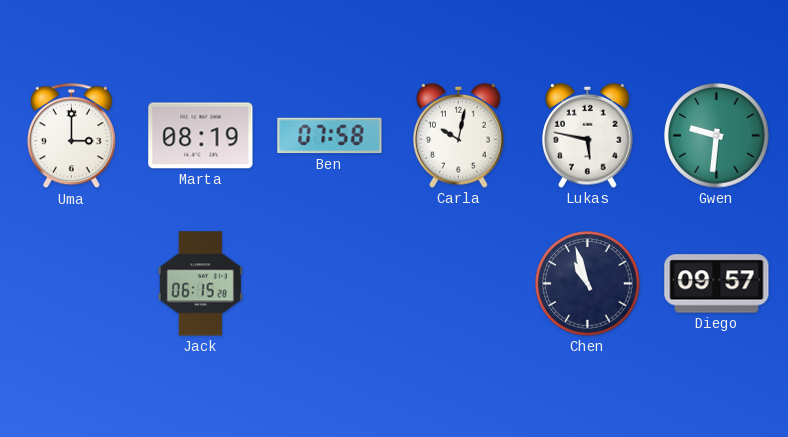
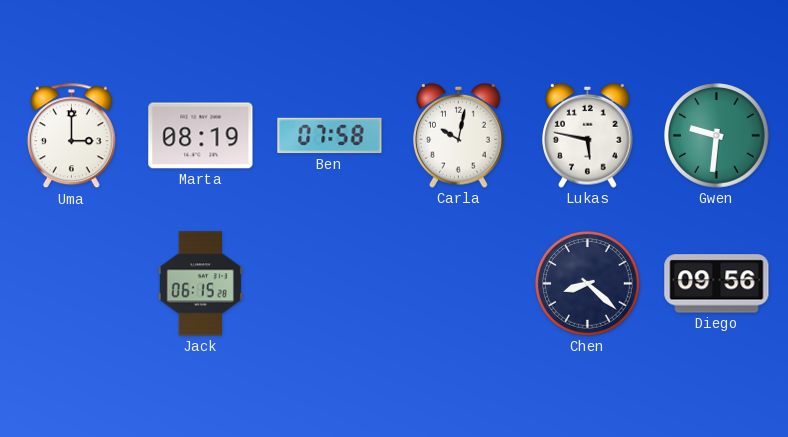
Chen: 10:57 -> 8:22 (588, 284)
Diego: 09:57 -> 09:56 (717, 284)
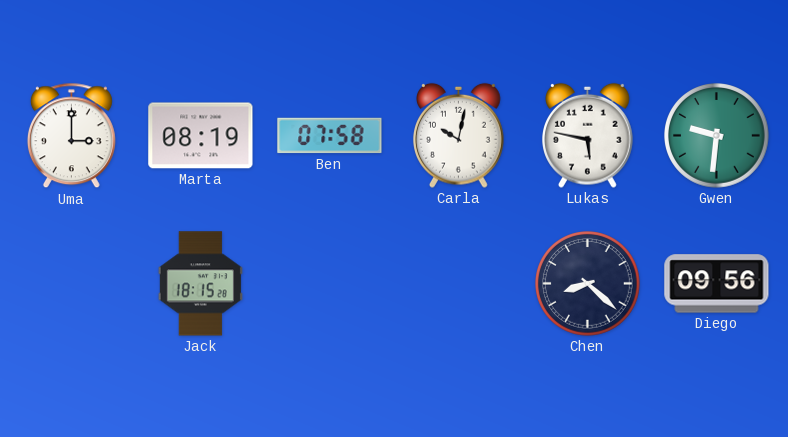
Jack: 06:15 -> 18:15 (200, 284)
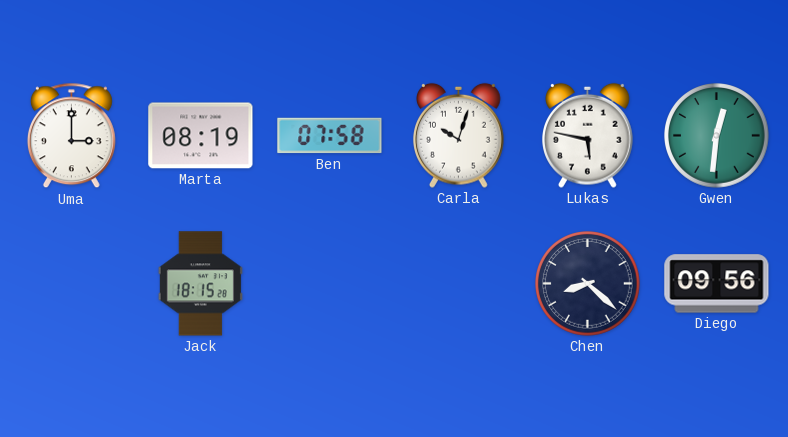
Carla: 10:02 -> 10:03 (459, 135)
Gwen: 9:31 -> 12:31 (717, 136)
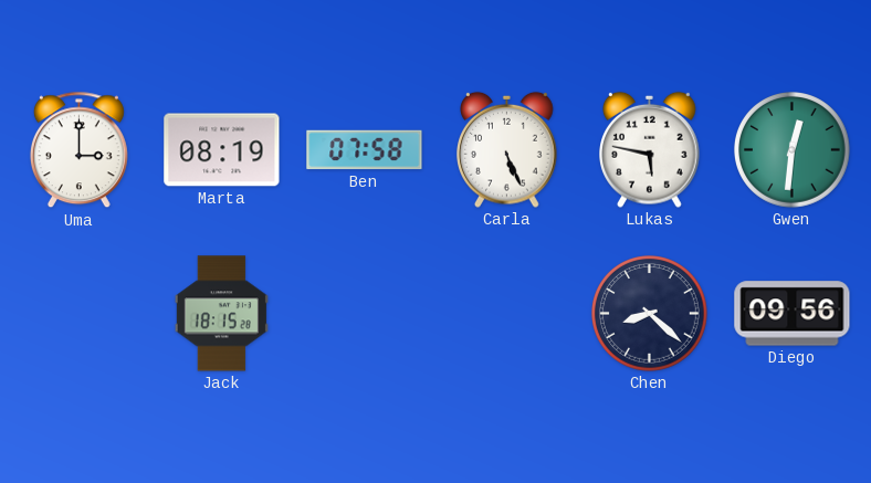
Carla: 10:03 -> 5:26 (507, 149)
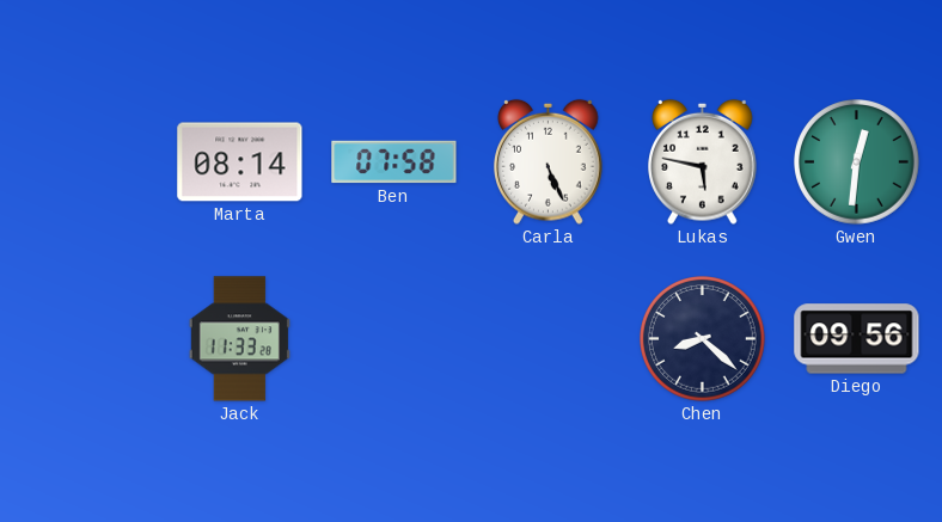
Uma: 3:00 -> none (78, 150)
Marta: 08:19 -> 08:14 (240, 162)
Jack: 18:15 -> 11:33 (239, 339)
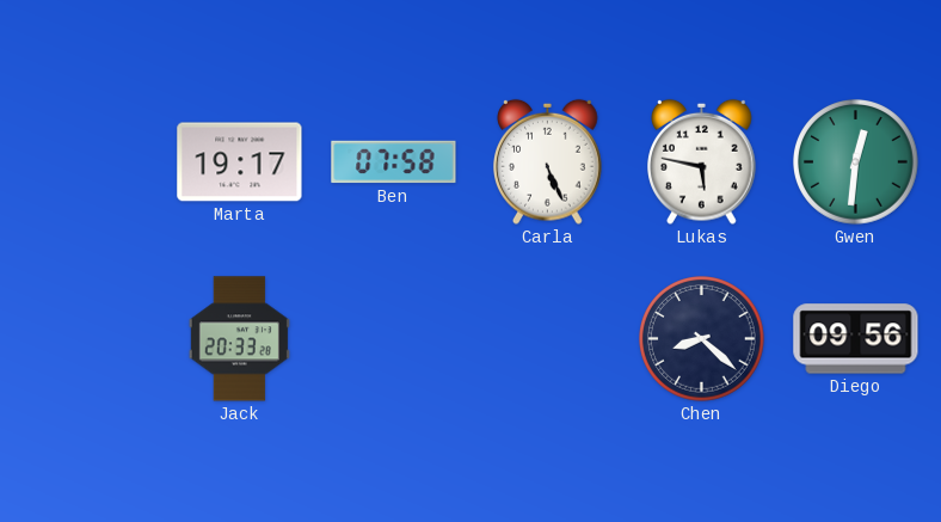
Marta: 08:14 -> 19:17 (240, 162)
Jack: 11:33 -> 20:33 (239, 339)
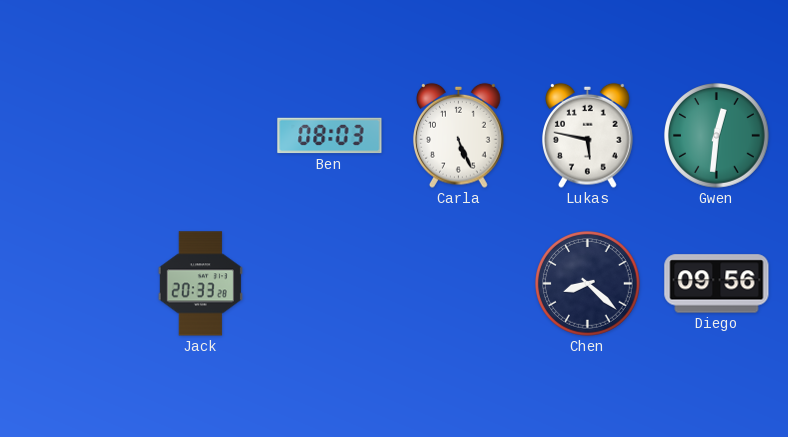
Marta: 19:17 -> none (240, 162)
Ben: 07:58 -> 08:03 (330, 136)
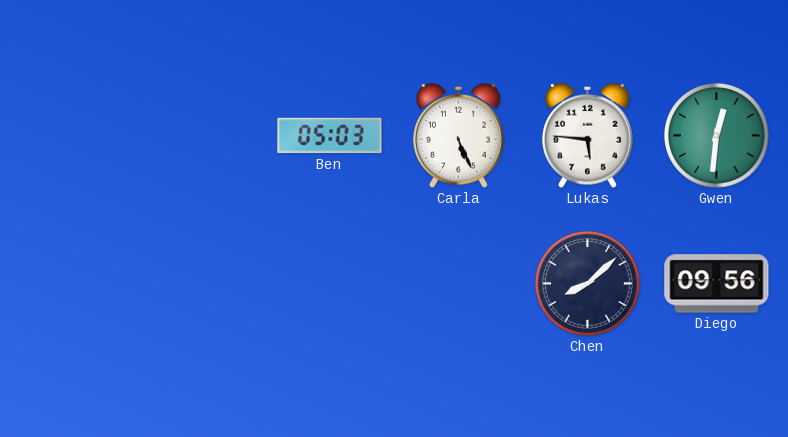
Ben: 08:03 -> 05:03 (330, 136)
Lukas: 5:47 -> 5:46 (588, 135)
Jack: 20:33 -> none (200, 284)
Chen: 8:22 -> 8:08 (588, 284)
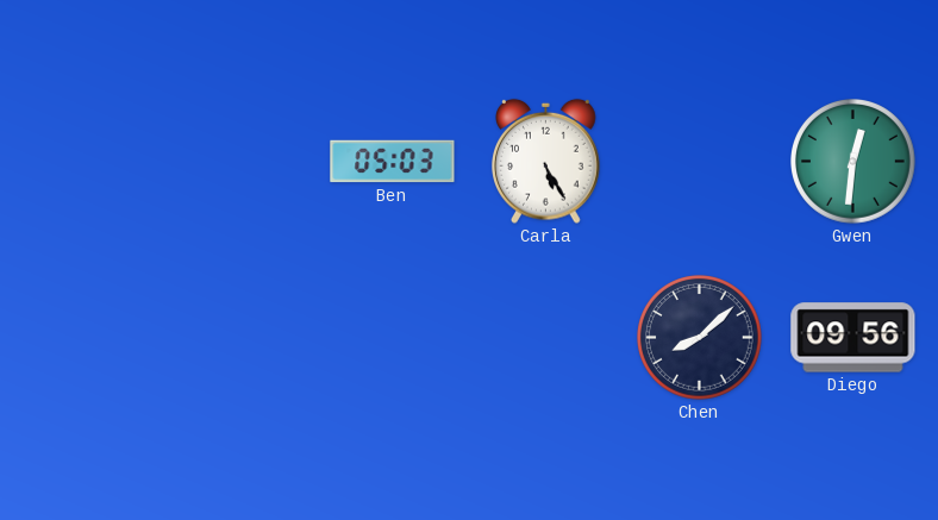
Carla: 5:26 -> 5:25 (546, 161)
Lukas: 5:46 -> none (588, 135)
